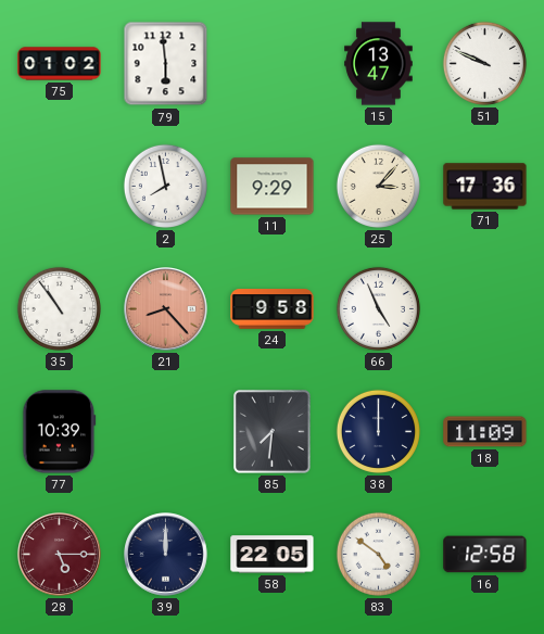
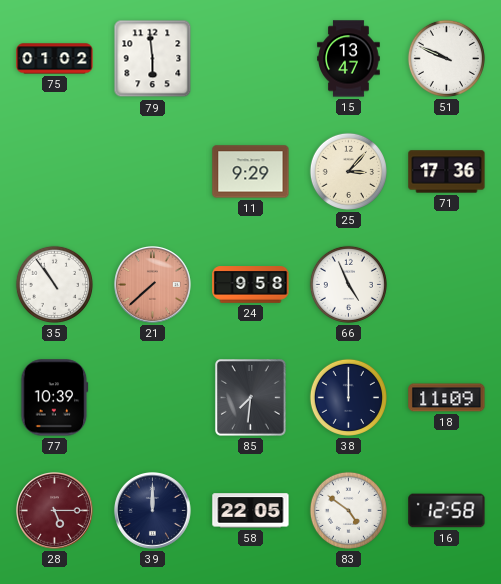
2: 7:58 -> none (165, 186)
21: 8:23 -> 7:38 (153, 285)
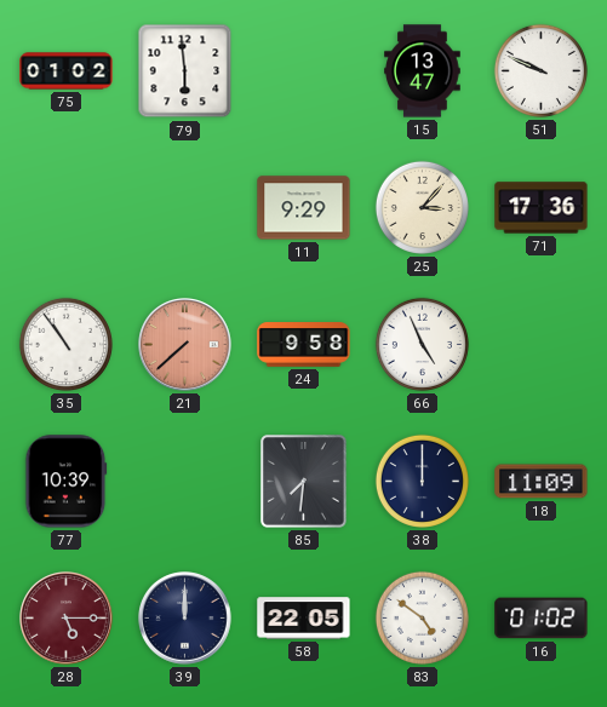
16: 12:58 -> 01:02 (542, 619)
